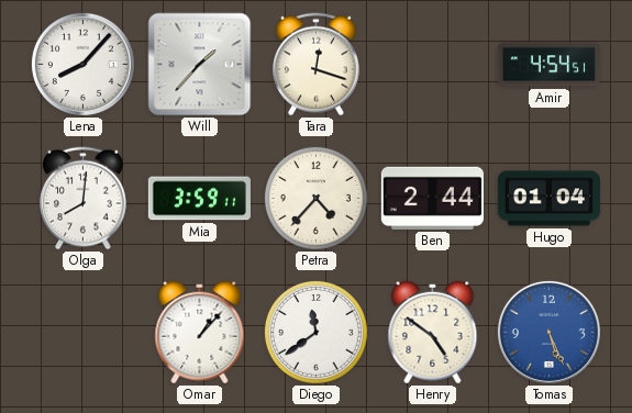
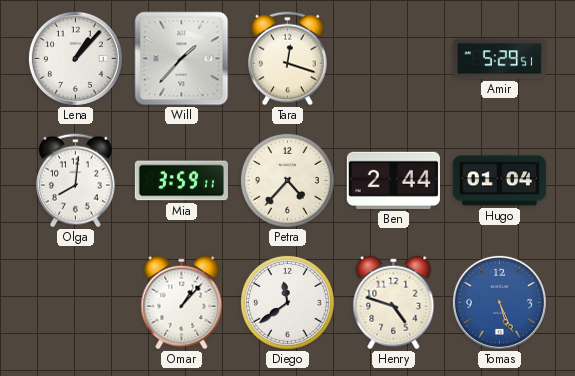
Lena: 8:07 -> 1:07 (75, 58)
Amir: 4:54 -> 5:29 (499, 59)
Henry: 4:51 -> 4:48 (394, 303)
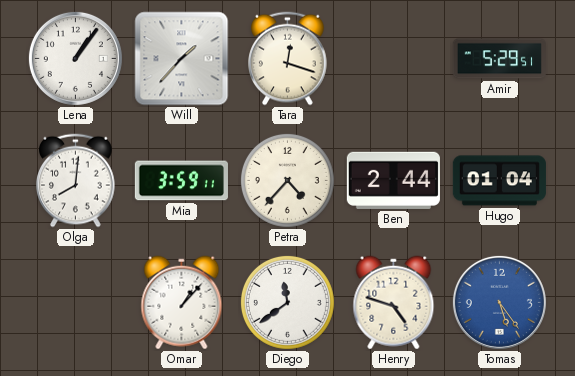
Lena: 1:07 -> 1:06 (75, 58)
Tomas: 5:26 -> 5:24 (499, 302)
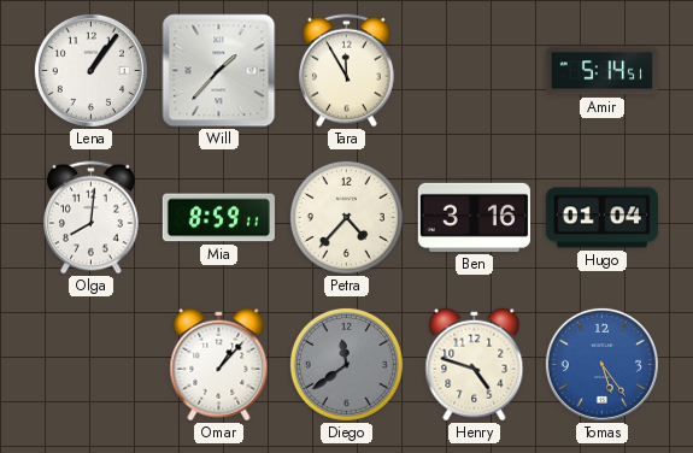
Tara: 12:18 -> 11:55 (347, 71)
Amir: 5:29 -> 5:14 (601, 71)
Mia: 3:59 -> 8:59 (218, 218)
Ben: 2:44 -> 3:16 (474, 217)
Diego dial: white -> grey (346, 364)
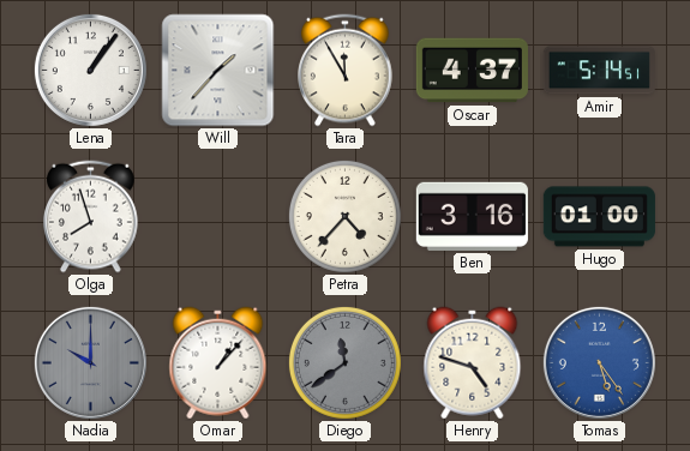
Oscar: none -> 4:37 (472, 71)
Olga: 8:01 -> 7:57 (91, 217)
Mia: 8:59 -> none (218, 218)
Hugo: 01:04 -> 01:00 (599, 217)
Nadia: none -> 10:00 (90, 362)
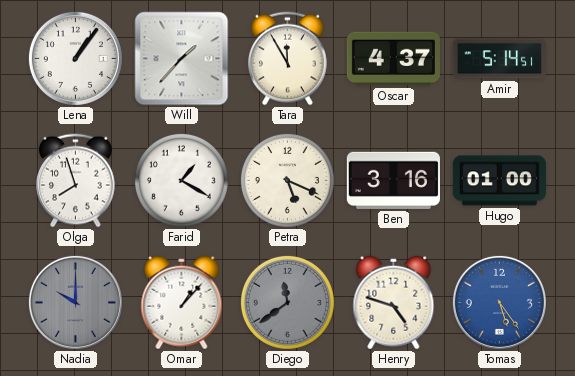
Farid: none -> 1:20 (181, 180)
Petra: 4:37 -> 5:19 (287, 180)
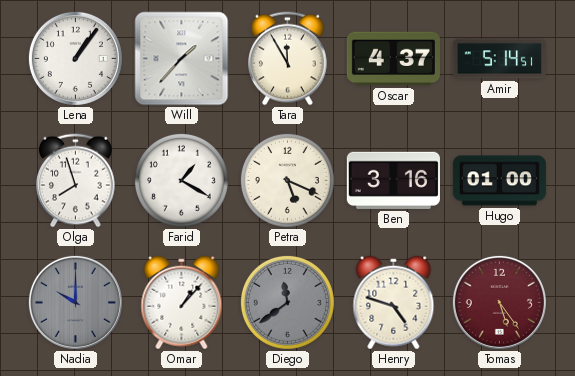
Tomas dial: blue -> burgundy (499, 302)
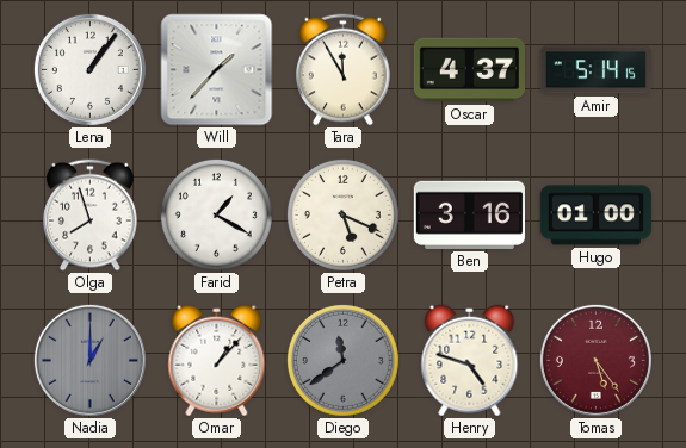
Amir: 5:14:51 -> 5:14:15 (595, 70)
Nadia: 10:00 -> 1:00 (89, 360)
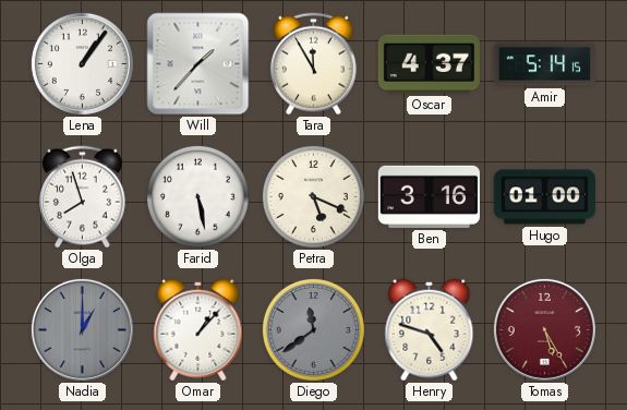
Farid: 1:20 -> 5:28 (197, 196)
Tomas: 5:24 -> 5:25 (544, 329)
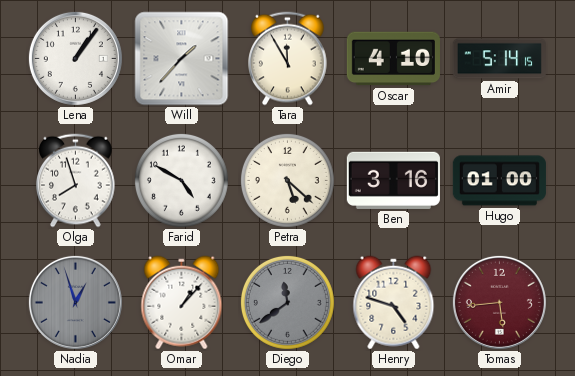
Oscar: 4:37 -> 4:10 (393, 59)
Farid: 5:28 -> 4:50 (181, 180)
Petra: 5:19 -> 5:22 (287, 180)
Nadia: 1:00 -> 12:57 (75, 302)
Tomas: 5:25 -> 5:44 (499, 302)
